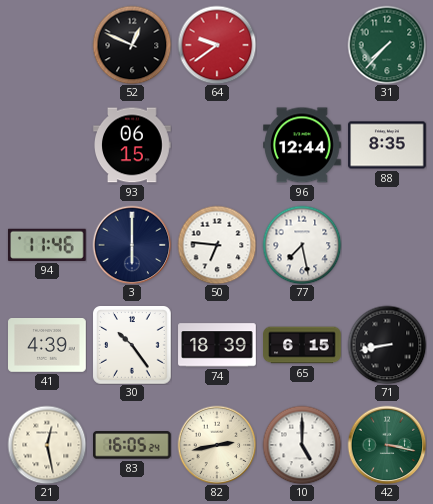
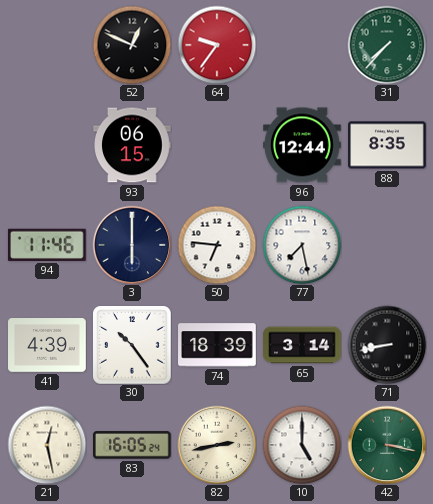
64: 9:39 -> 9:36 (217, 45)
65: 6:15 -> 3:14 (302, 345)
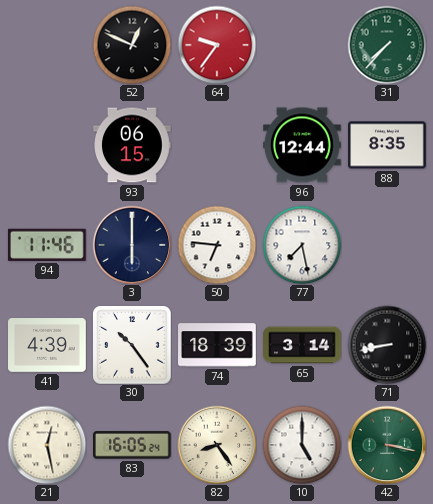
82: 2:43 -> 8:24 (217, 445)
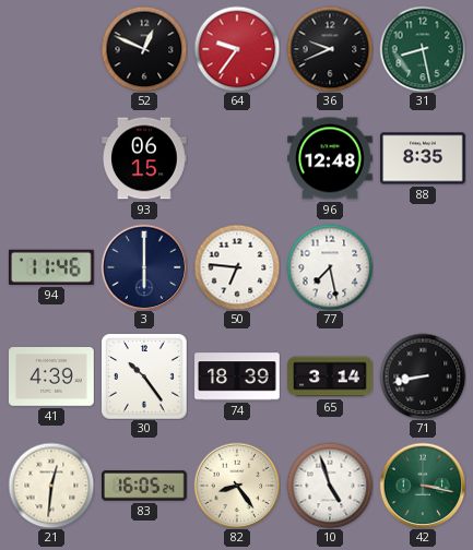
36: none -> 9:41 (330, 49)
31: 7:37 -> 8:28 (423, 49)
96: 12:44 -> 12:48 (330, 158)
21: 12:28 -> 12:31 (51, 486)
10: 5:00 -> 4:57 (330, 486)
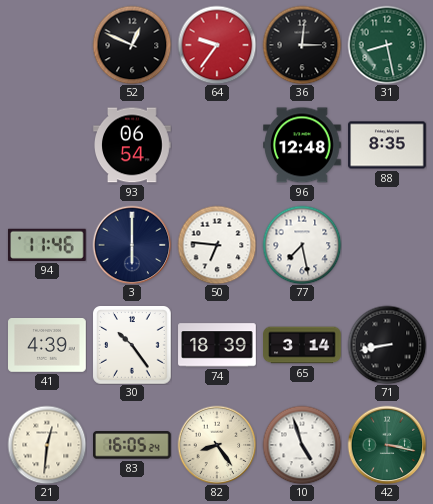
36: 9:41 -> 3:01 (302, 45)
93: 06:15 -> 06:54 (133, 145)
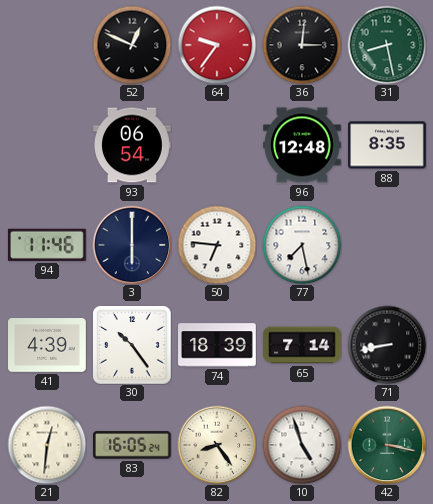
65: 3:14 -> 7:14 (302, 345)
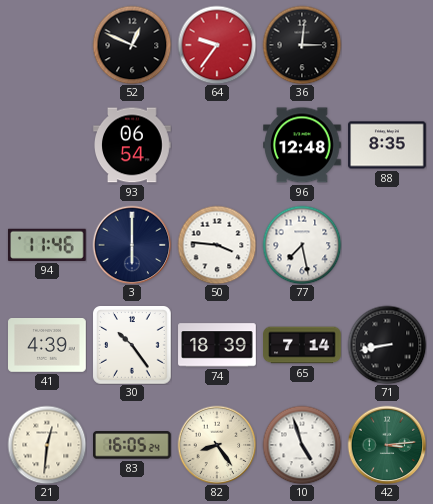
31: 8:28 -> none (387, 45)
50: 6:46 -> 3:46 (217, 245)
42: 3:17 -> 3:14 (387, 445)
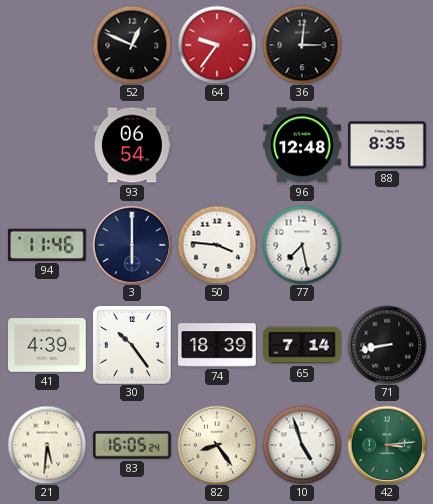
21: 12:31 -> 5:31 (47, 445)
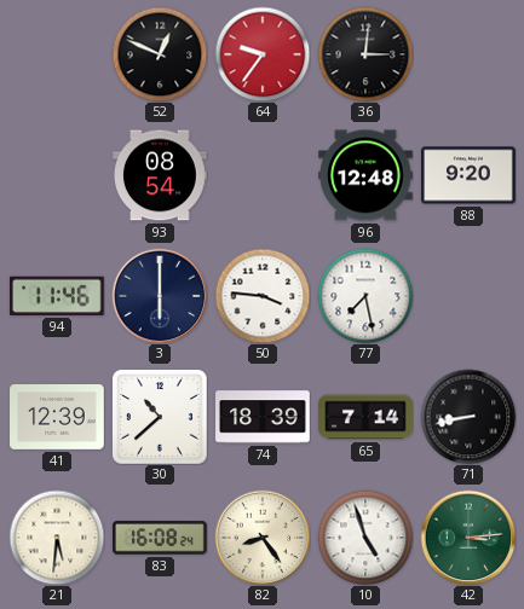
93: 06:54 -> 08:54 (161, 175)
88: 8:35 -> 9:20 (468, 175)
41: 4:39 -> 12:39 (57, 418)
30: 10:24 -> 10:38 (161, 418)
83: 16:05 -> 16:08 (161, 538)
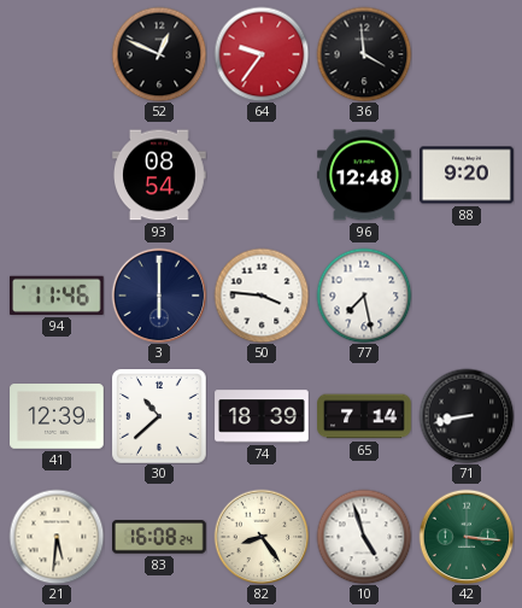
36: 3:01 -> 3:59 (364, 54)
42: 3:14 -> 3:16 (467, 537)
